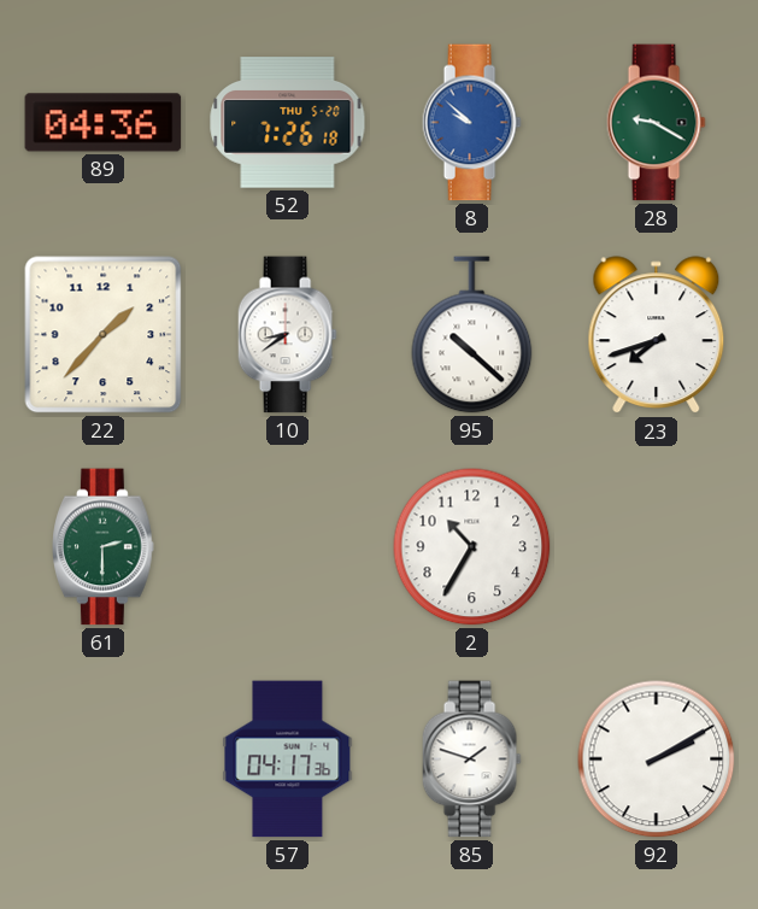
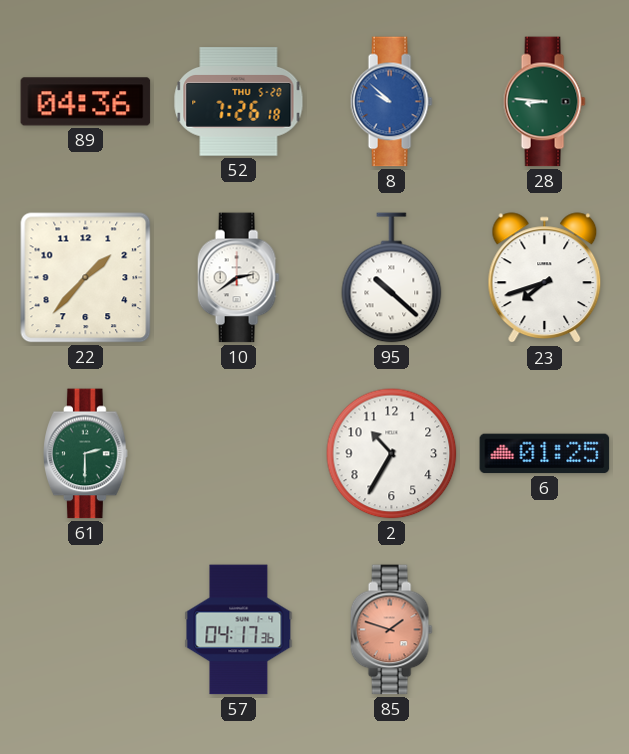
28: 9:20 -> 8:46 (544, 102)
10: 8:39 -> 2:39 (238, 278)
6: none -> 01:25 (545, 454)
85 dial: white -> salmon (391, 630)
92: 2:10 -> none (657, 760)
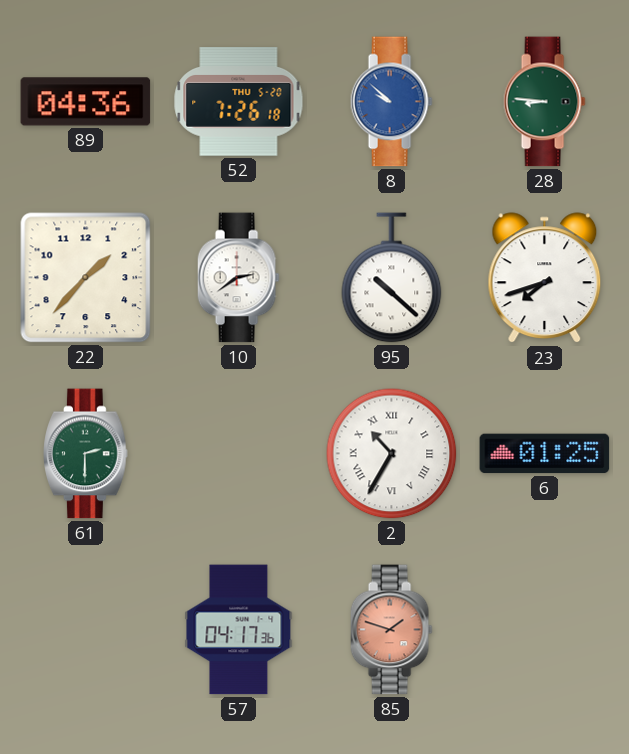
2 numerals: Arabic -> Roman (392, 454)
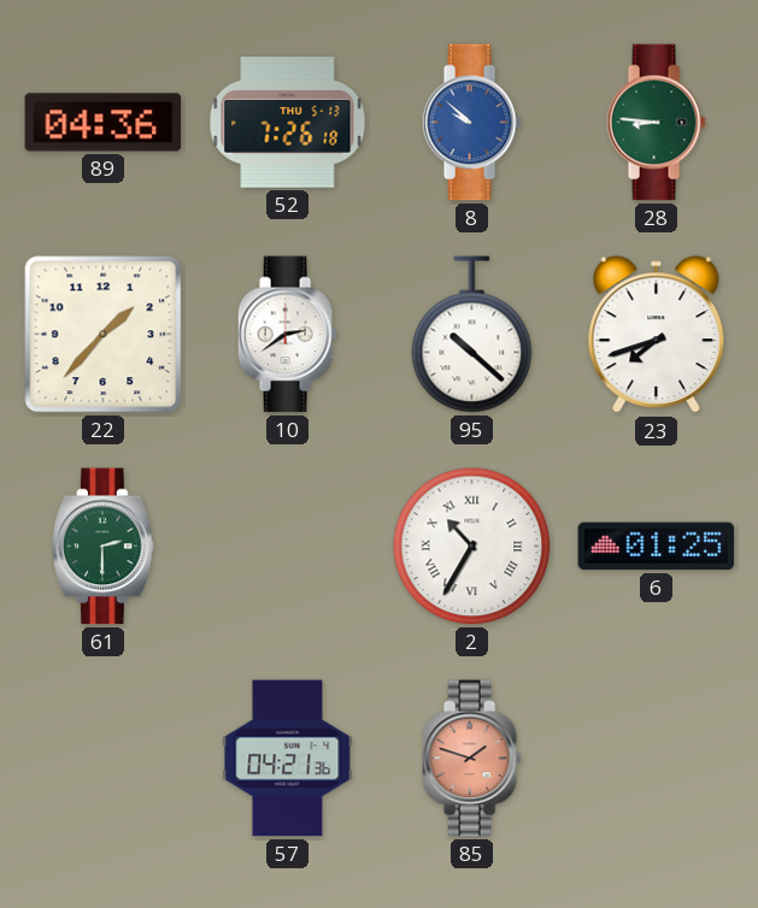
52 date: THU 5-20 -> THU 5-13 (288, 123)
57: 04:17 -> 04:21 (288, 759)
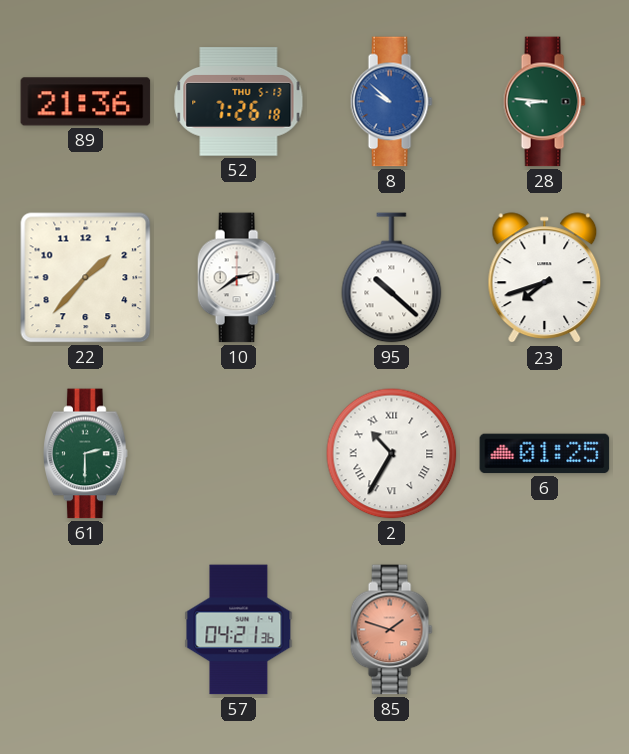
89: 04:36 -> 21:36 (86, 102)
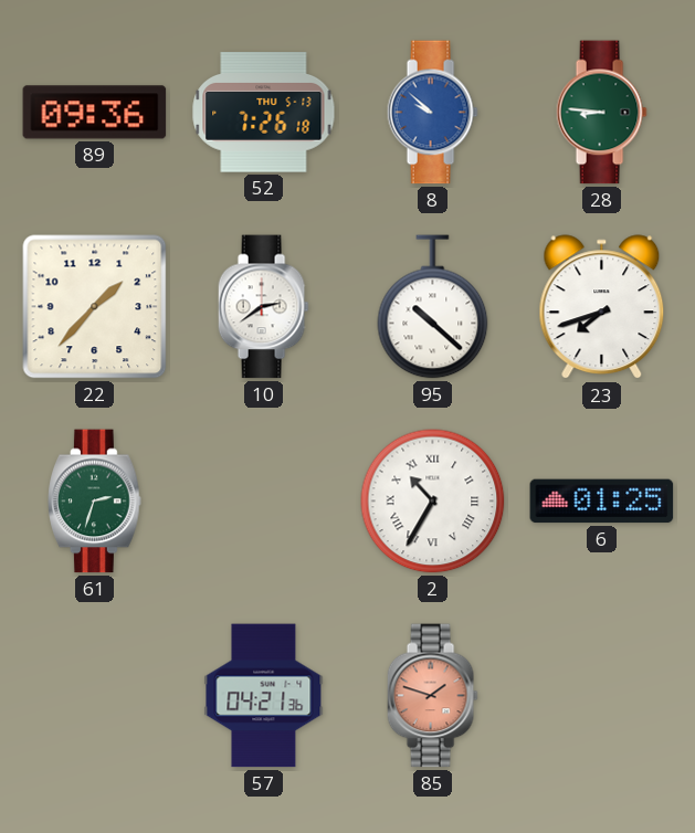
89: 21:36 -> 09:36 (95, 113)
61: 2:30 -> 2:33 (95, 502)
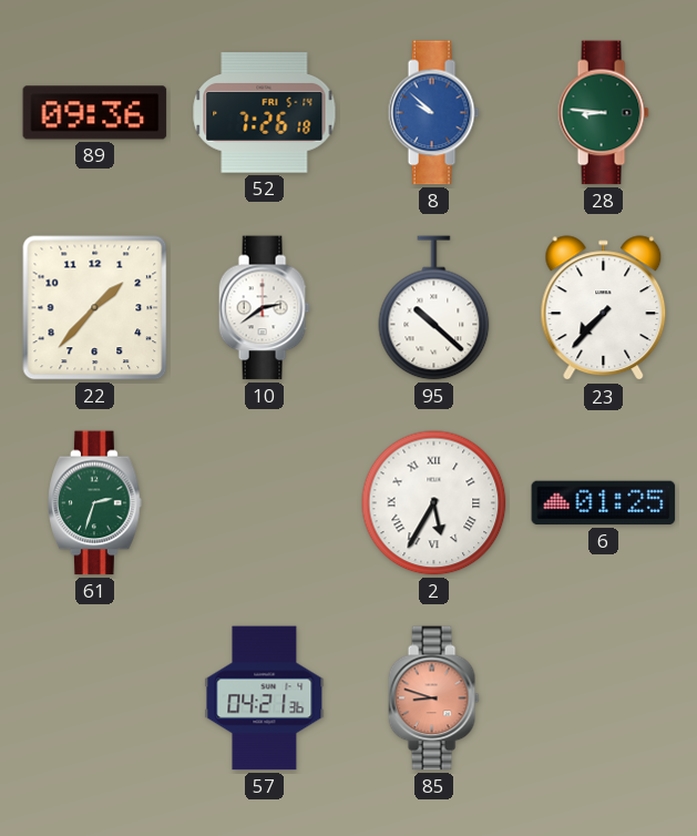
52 date: THU 5-13 -> FRI 5-14 (265, 113)
23: 7:42 -> 7:37 (604, 308)
2: 10:35 -> 5:35 (434, 503)
85: 1:48 -> 8:48 (433, 699)
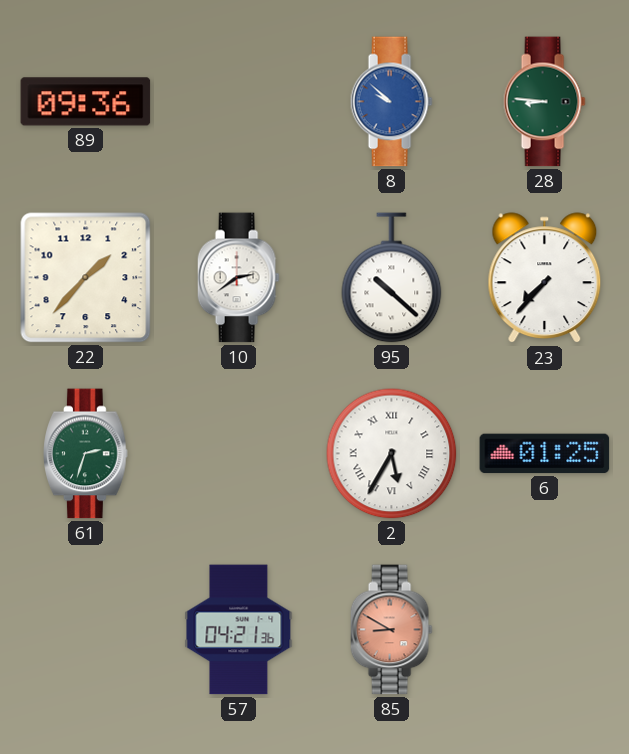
52: 7:26 -> none (265, 113)
85: 8:48 -> 8:50 (391, 630)
